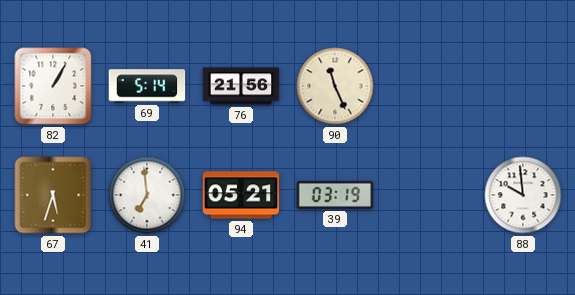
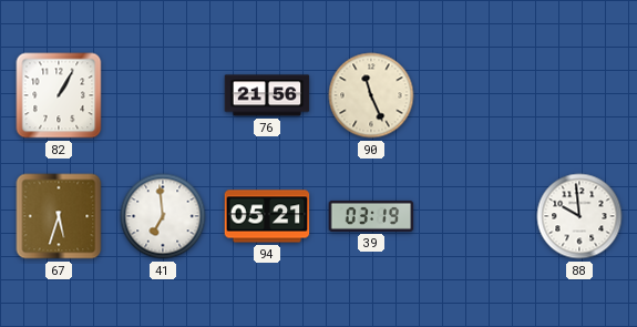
69: 5:14 -> none (147, 86)
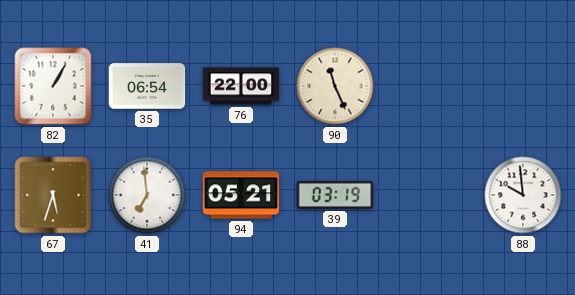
35: none -> 06:54 (147, 86)
76: 21:56 -> 22:00 (241, 86)
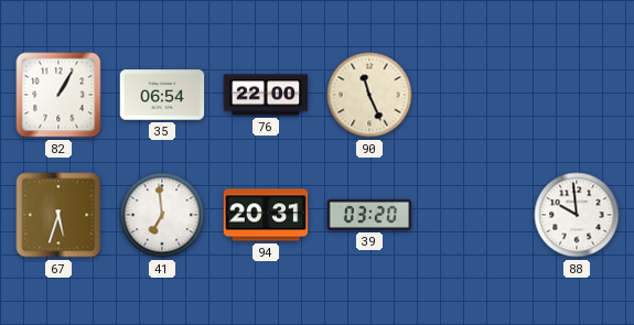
94: 05:21 -> 20:31 (266, 215)
39: 03:19 -> 03:20 (369, 215)
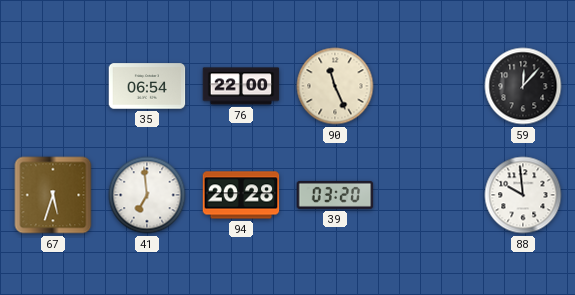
82: 1:05 -> none (58, 95)
59: none -> 12:07 (523, 86)
94: 20:31 -> 20:28 (241, 195)
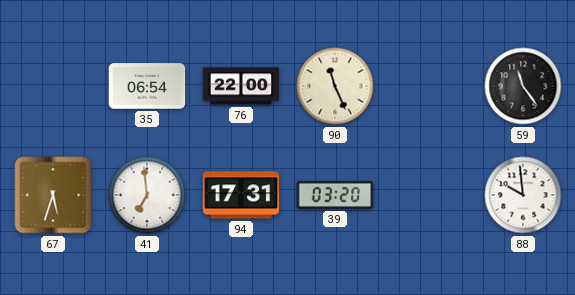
59: 12:07 -> 11:24 (523, 86)
94: 20:28 -> 17:31 (241, 195)
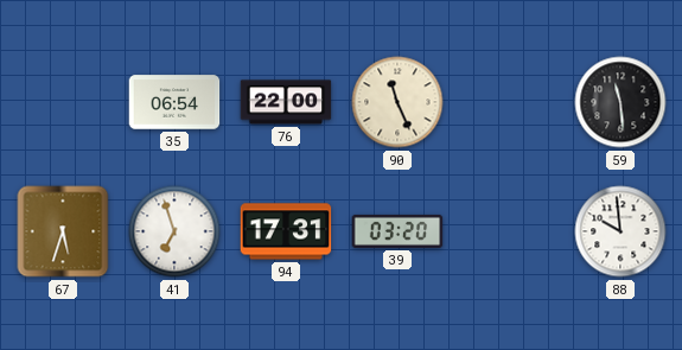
59: 11:24 -> 11:29 (620, 102)
41: 6:59 -> 6:57 (174, 231)
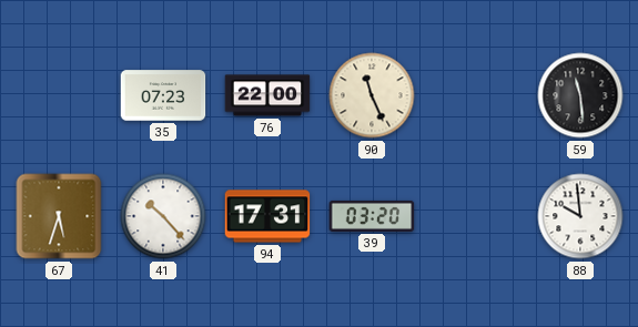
35: 06:54 -> 07:23 (163, 95)
41: 6:57 -> 10:23 (163, 216)
